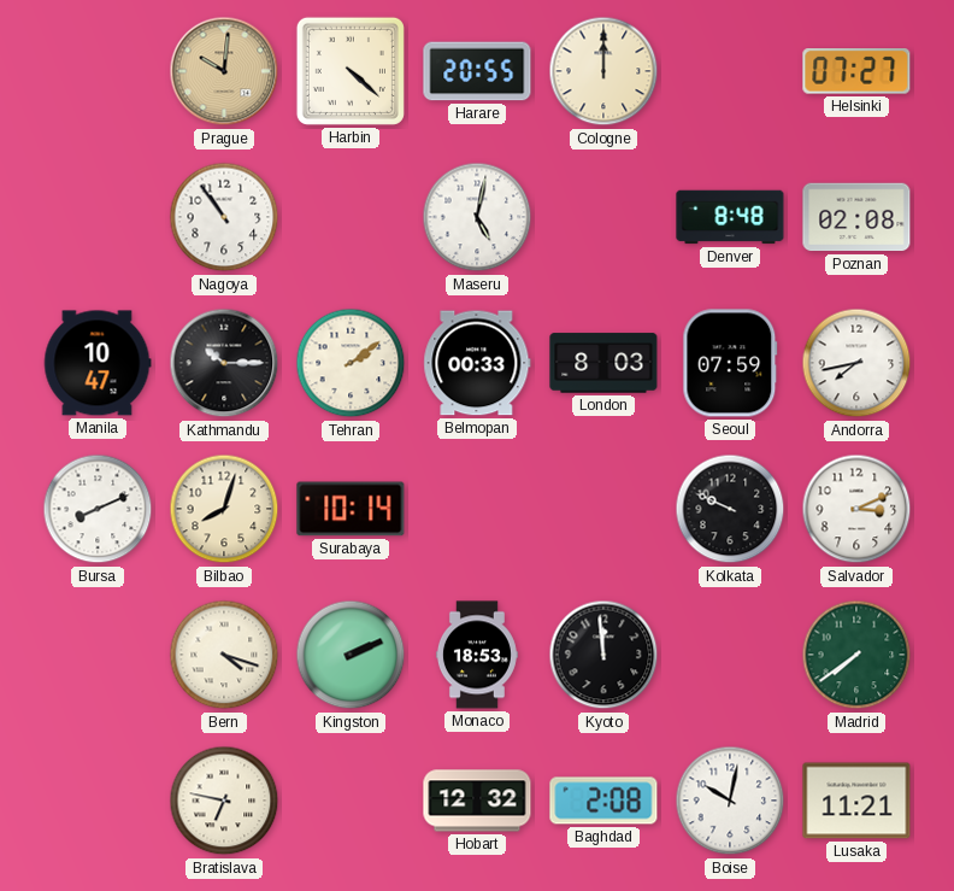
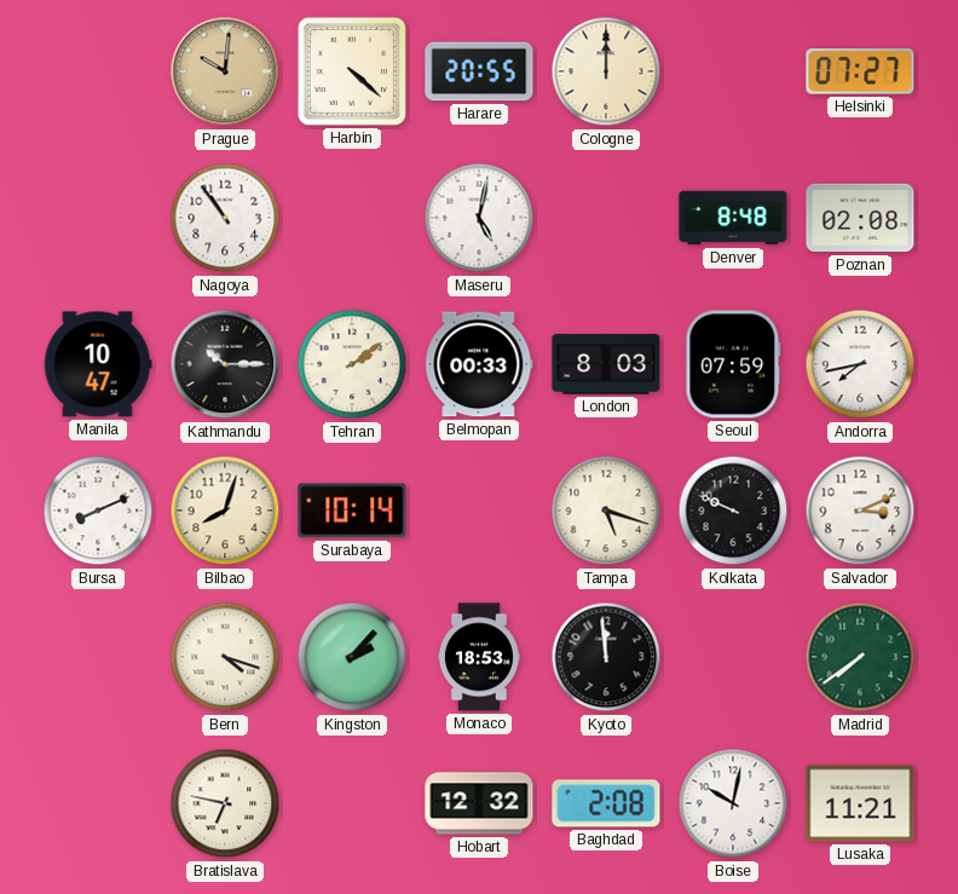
Tampa: none -> 5:18 (606, 511)
Kingston: 2:11 -> 2:07 (352, 657)
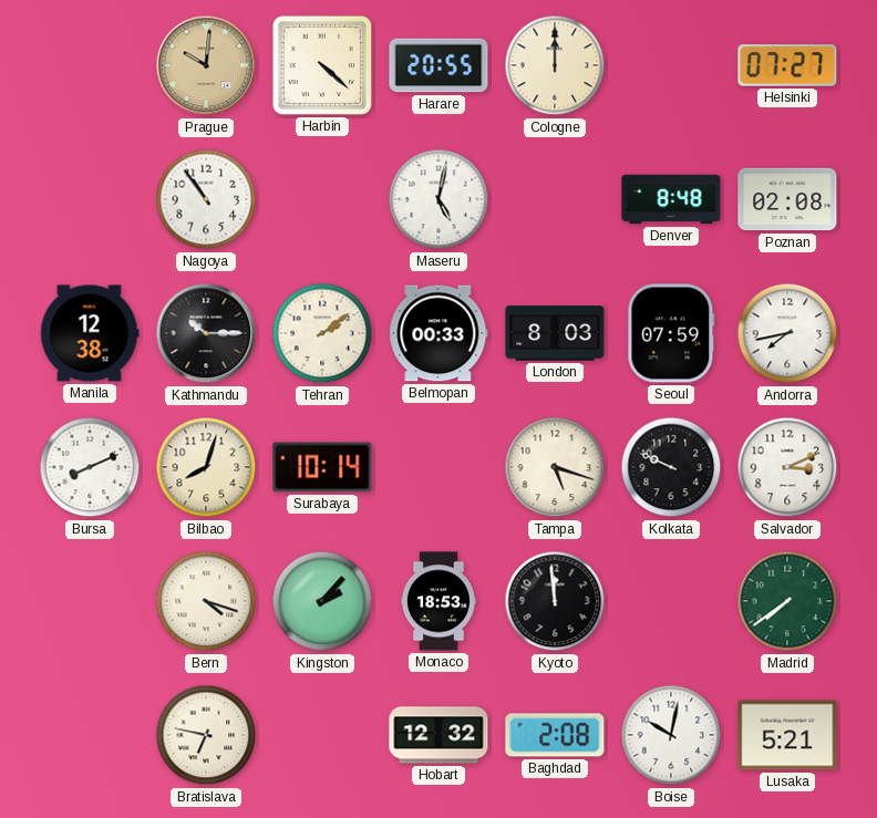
Manila: 10:47 -> 12:38 (90, 333)
Lusaka: 11:21 -> 5:21 (787, 735)
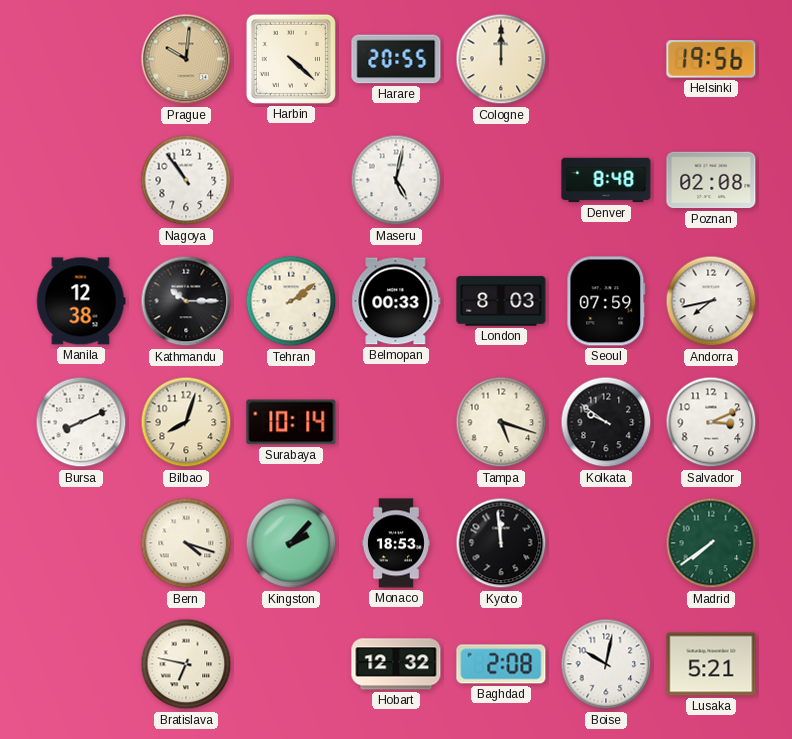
Helsinki: 07:27 -> 19:56 (711, 59)
Kolkata: 9:49 -> 9:51 (606, 422)
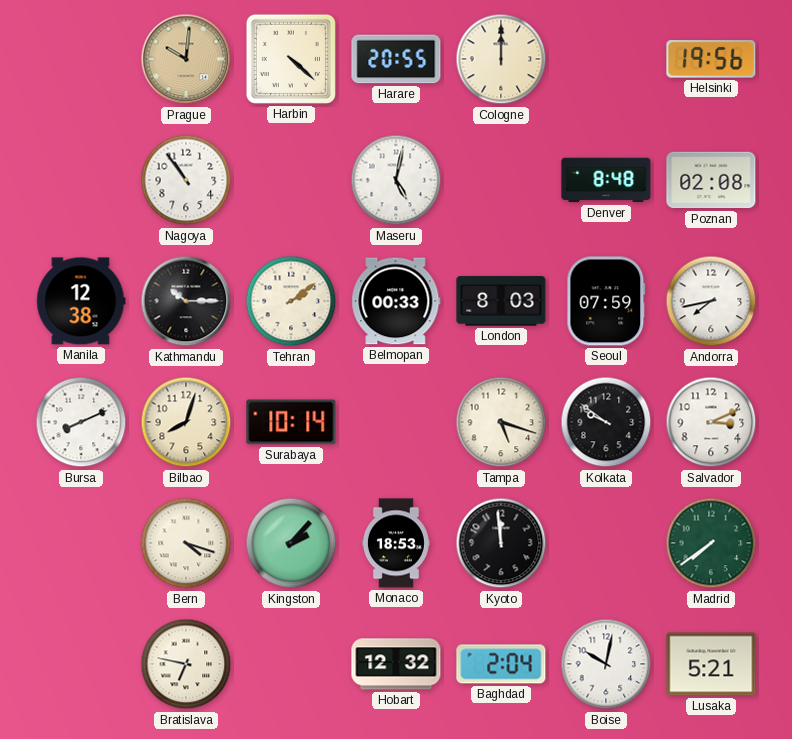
Baghdad: 2:08 -> 2:04 (501, 664)
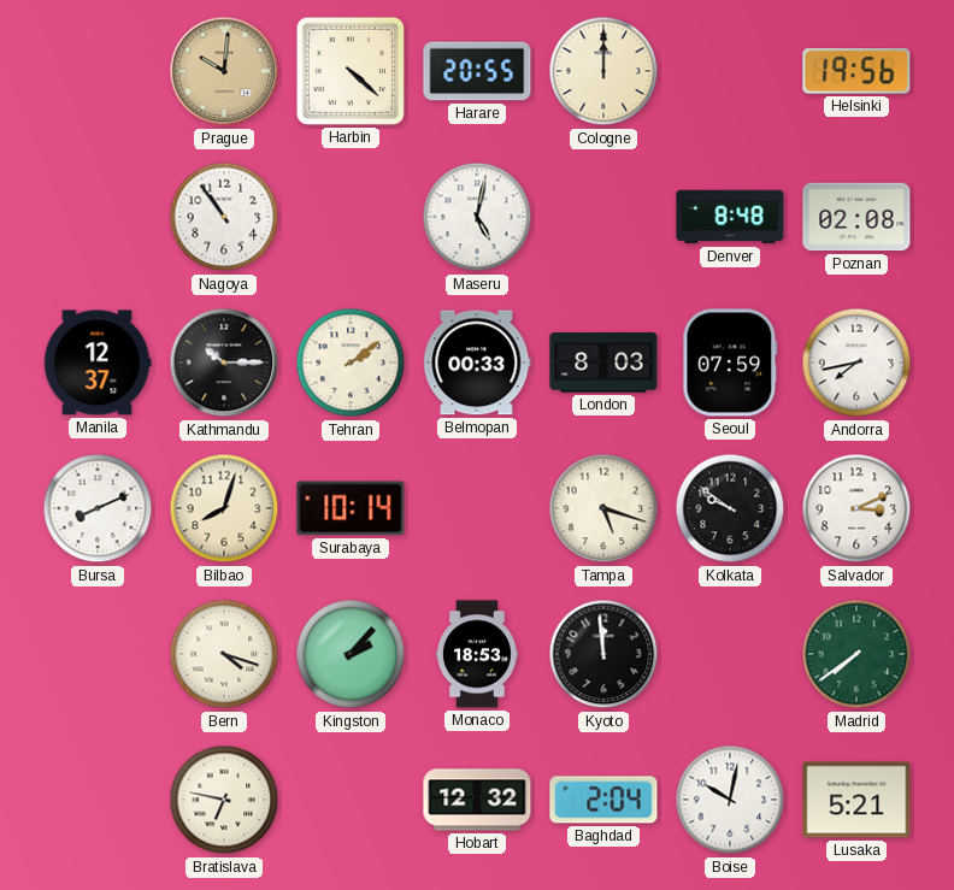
Manila: 12:38 -> 12:37 (98, 363)
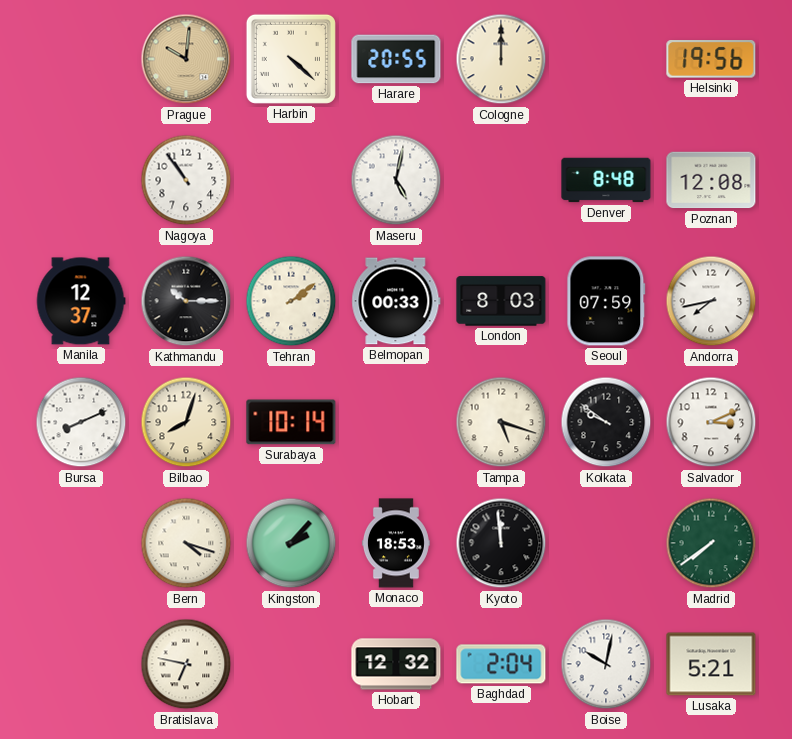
Poznan: 02:08 -> 12:08 (711, 180)
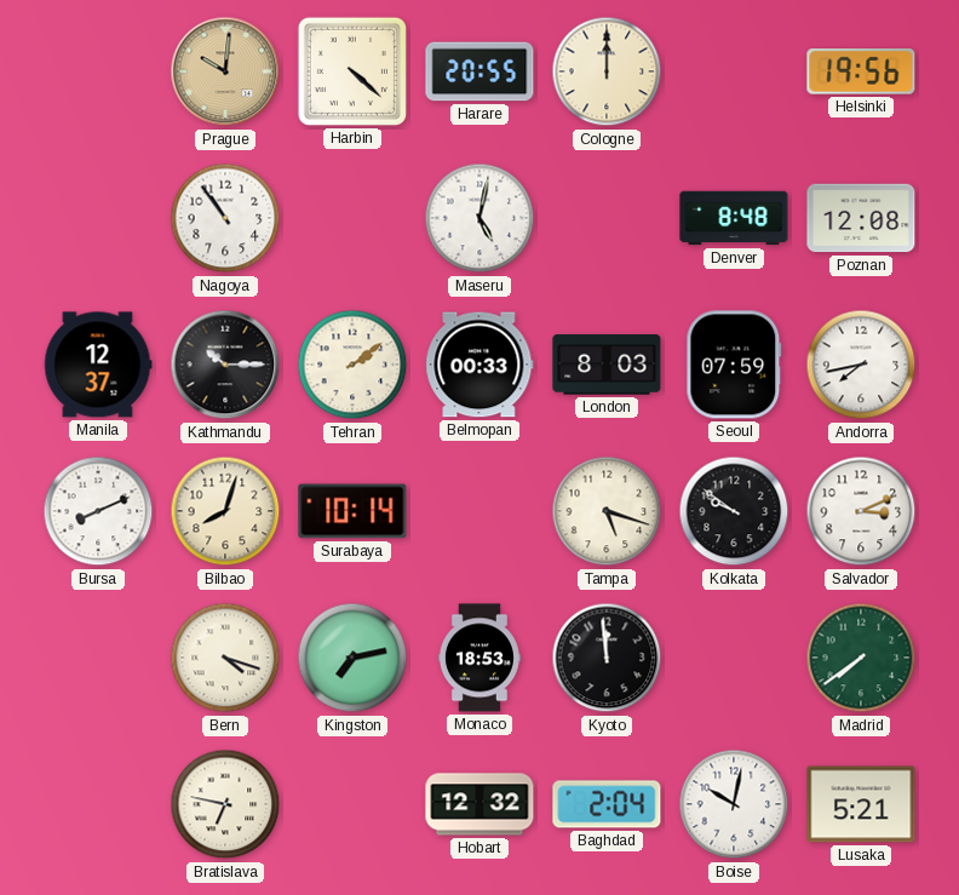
Kingston: 2:07 -> 7:13 (352, 658)
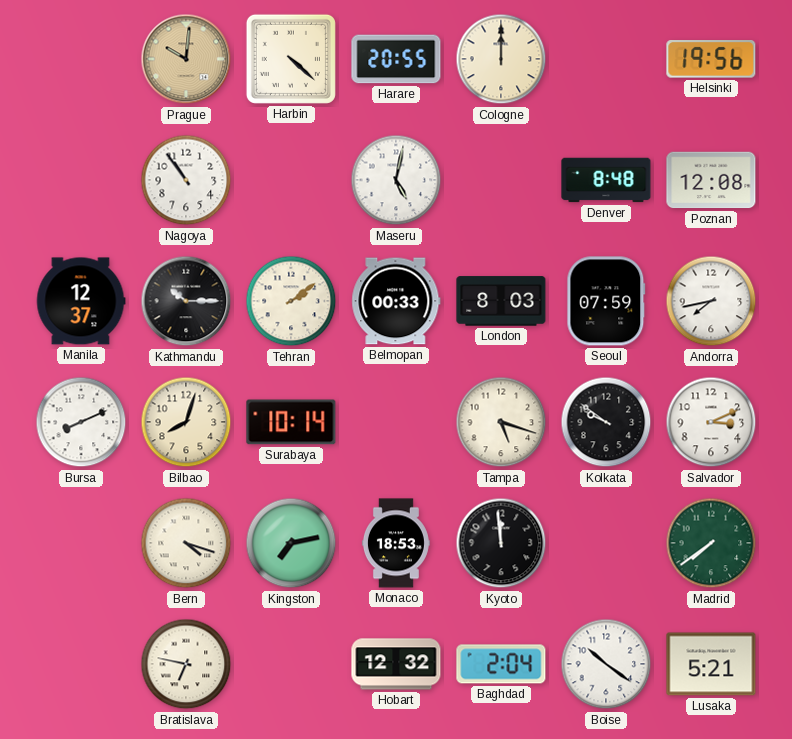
Boise: 10:02 -> 10:21 (606, 664)
